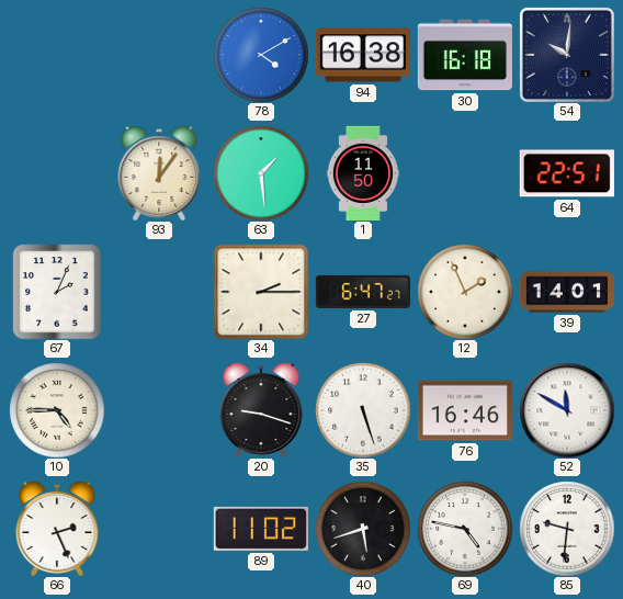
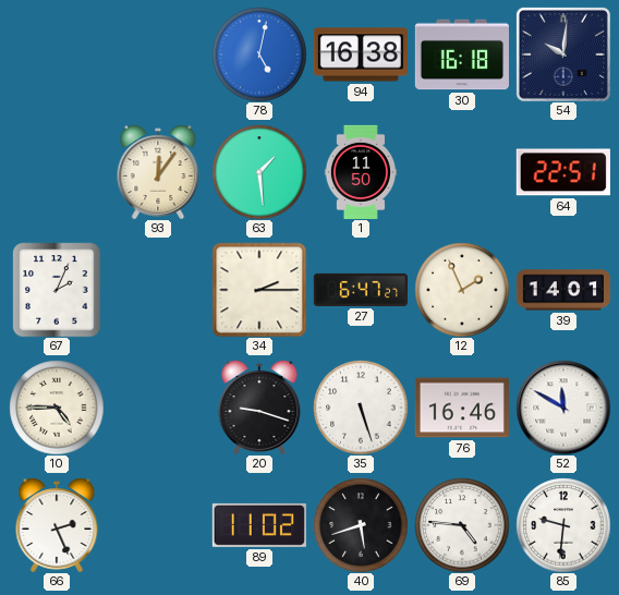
78: 4:10 -> 5:02 (259, 54)
69: 4:47 -> 4:46 (462, 525)
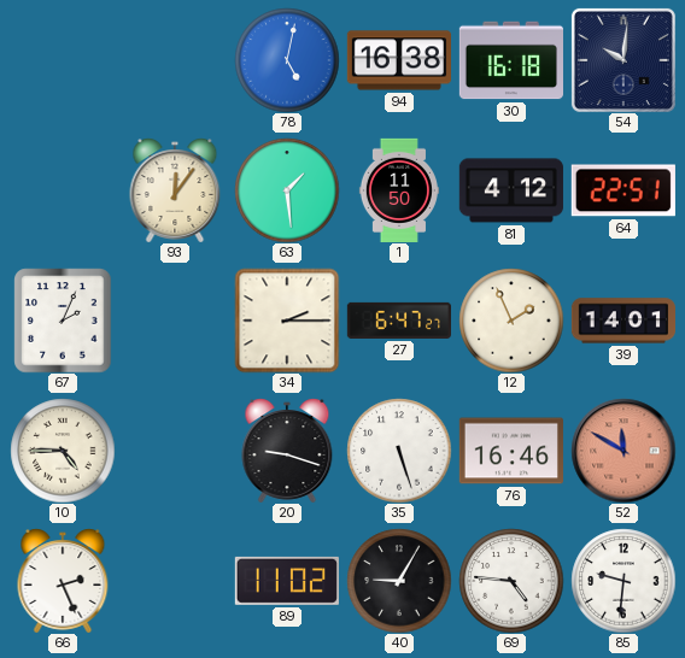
81: none -> 4:12 (511, 190)
52 dial: white -> salmon (623, 451)
40: 5:42 -> 9:05 (399, 581)
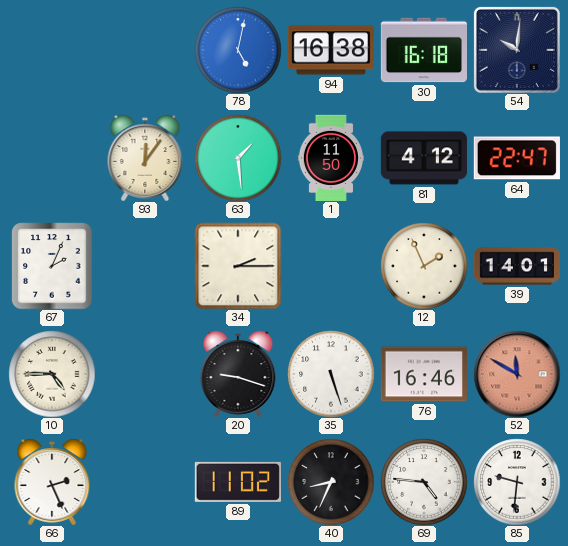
64: 22:51 -> 22:47 (517, 158)
27: 6:47 -> none (398, 321)
40: 9:05 -> 8:34 (331, 482)
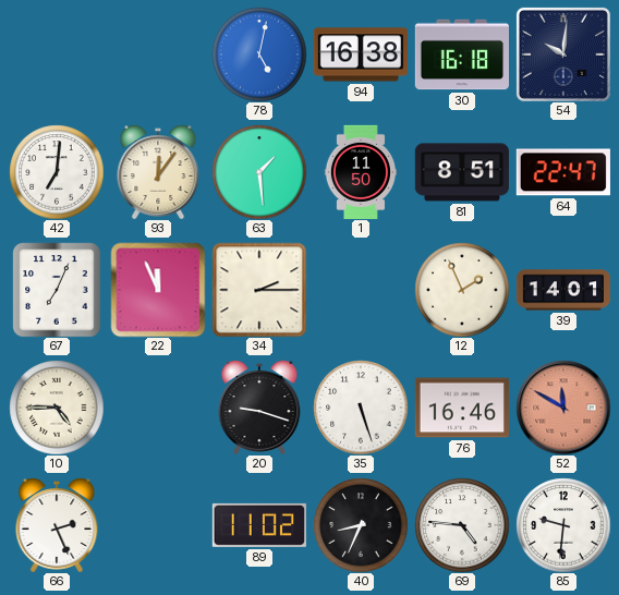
42: none -> 7:01 (57, 172)
81: 4:12 -> 8:51 (462, 172)
67: 2:04 -> 7:04 (57, 290)
22: none -> 11:56 (158, 290)
